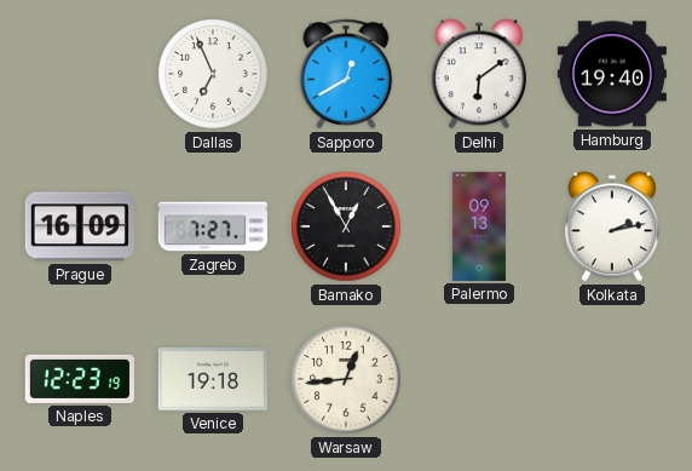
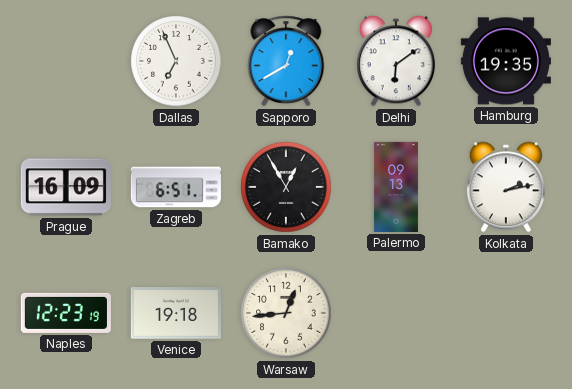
Hamburg: 19:40 -> 19:35 (506, 61)
Zagreb: 7:27 -> 6:51 (176, 187)
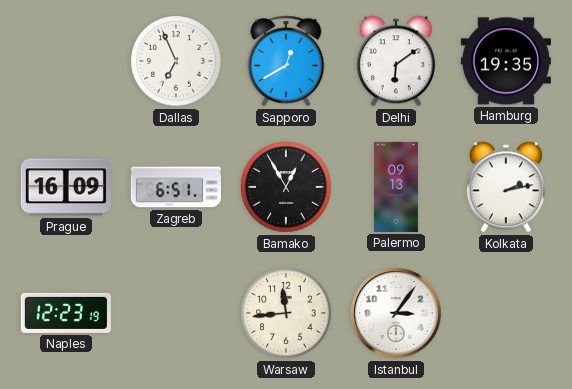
Venice: 19:18 -> none (176, 313)
Warsaw: 12:44 -> 11:44 (286, 313)
Istanbul: none -> 3:06 (396, 313)
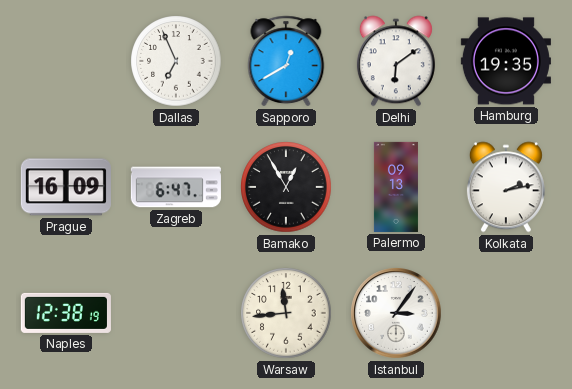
Zagreb: 6:51 -> 6:47 (176, 187)
Naples: 12:23 -> 12:38 (66, 313)
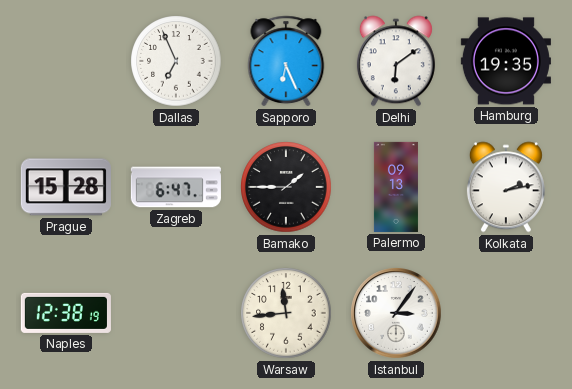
Sapporo: 12:40 -> 6:26 (286, 61)
Prague: 16:09 -> 15:28 (66, 187)
Bamako: 12:55 -> 1:45 (286, 187)
